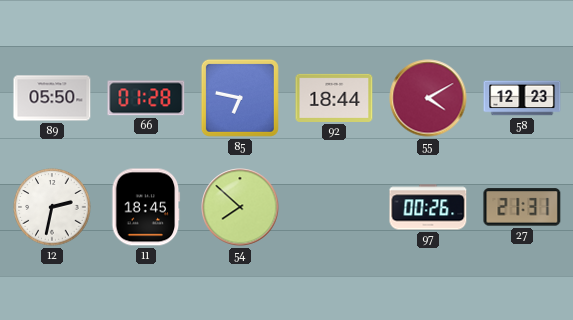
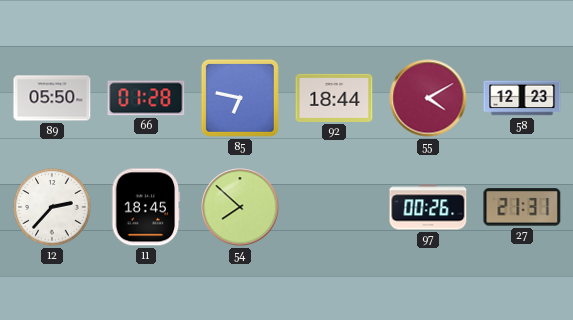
12: 2:32 -> 2:37 (52, 207)
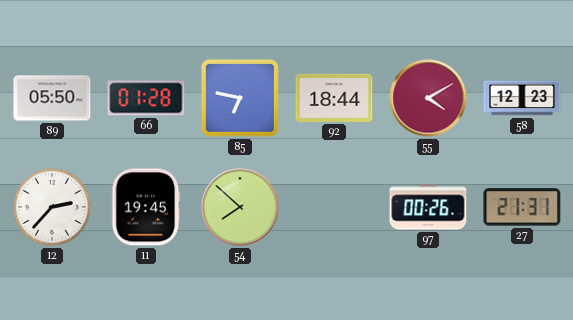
11: 18:45 -> 19:45 (146, 207)
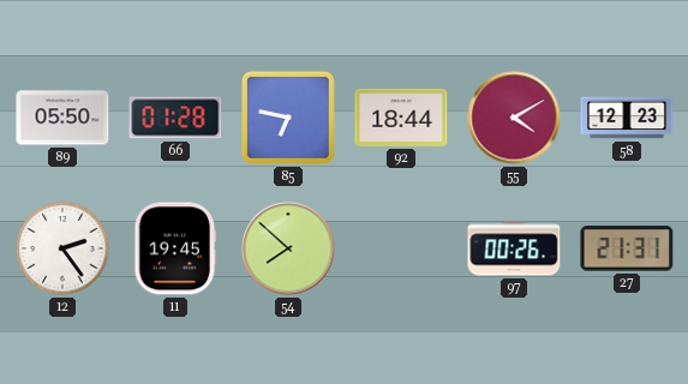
12: 2:37 -> 2:24 (62, 248)
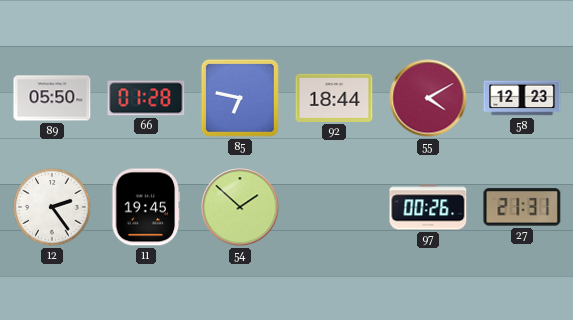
54: 7:52 -> 1:52 (240, 207)
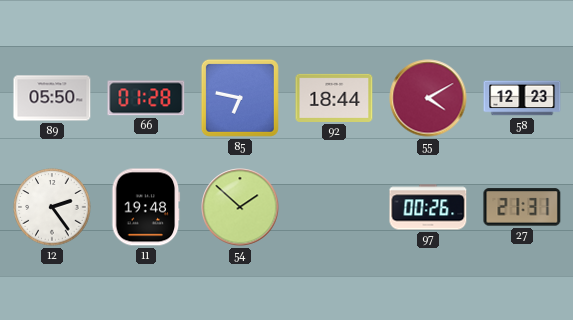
11: 19:45 -> 19:48 (146, 207)
